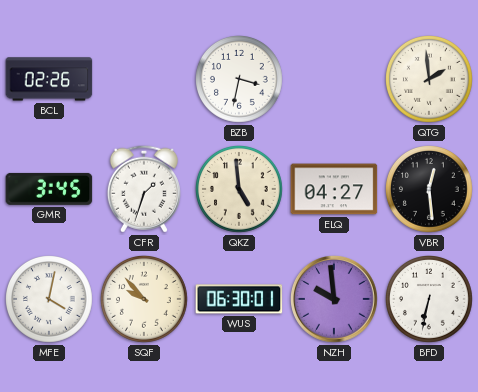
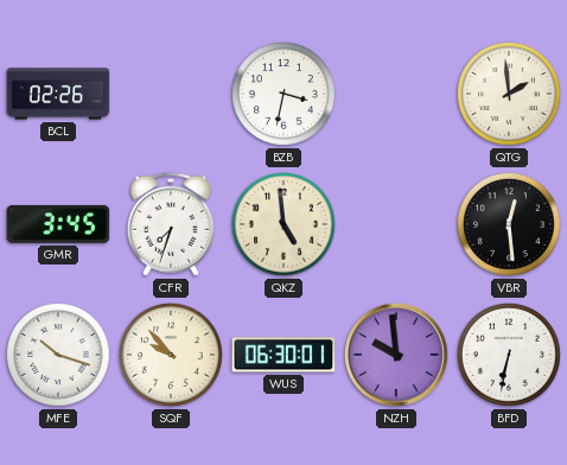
CFR: 1:33 -> 7:33 (171, 224)
ELQ: 04:27 -> none (334, 189)
MFE: 4:02 -> 10:18 (59, 356)
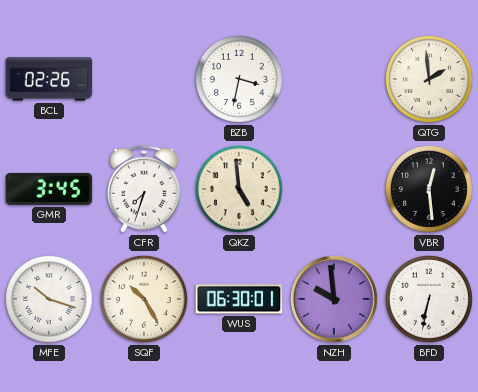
SQF: 9:53 -> 10:25 (145, 300)
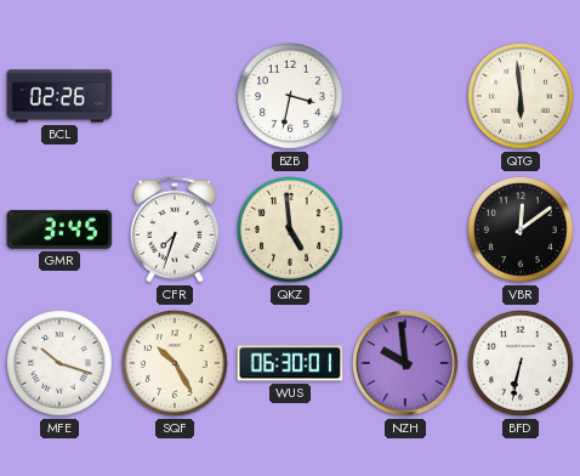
QTG: 1:59 -> 5:59 (522, 97)
VBR: 12:29 -> 12:09 (522, 231)
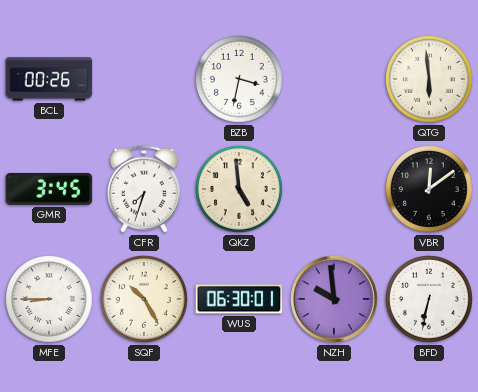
BCL: 02:26 -> 00:26 (49, 79)
MFE: 10:18 -> 8:45 (50, 300)
